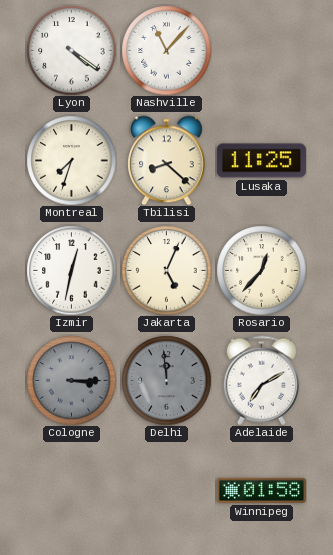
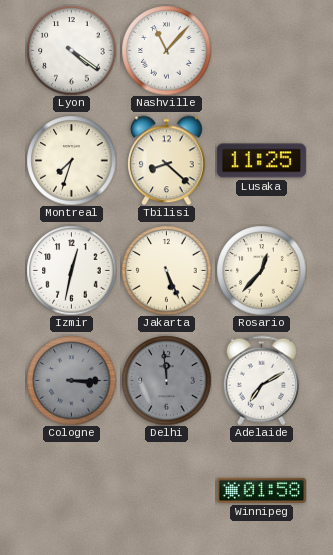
Jakarta: 5:04 -> 5:26 (166, 270)
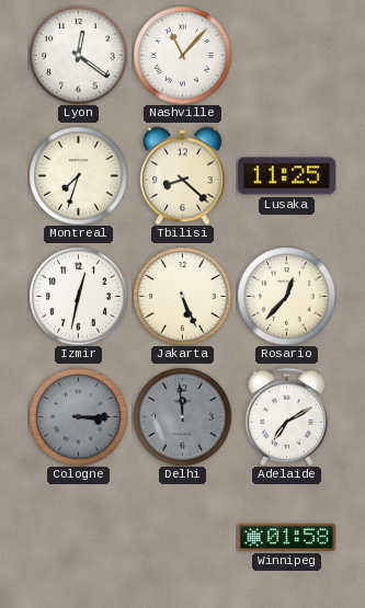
Lyon: 4:21 -> 12:21 (78, 55)
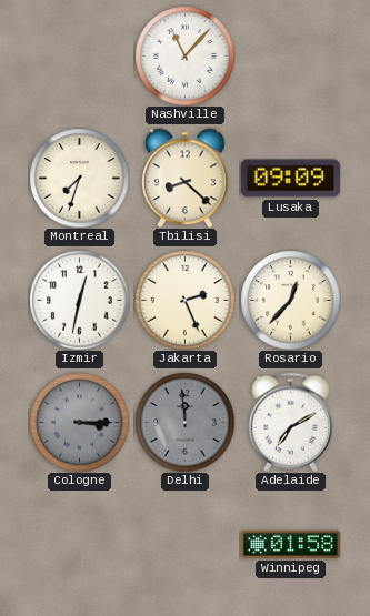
Lyon: 12:21 -> none (78, 55)
Lusaka: 11:25 -> 09:09 (290, 179)
Jakarta: 5:26 -> 2:26 (184, 300)
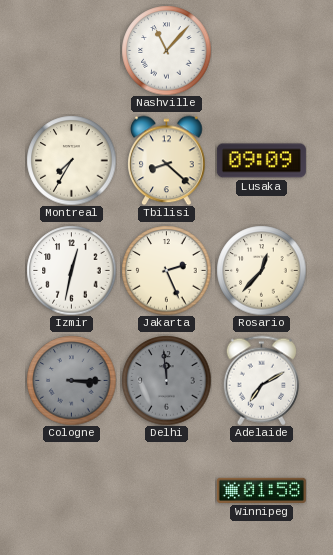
Montreal: 7:33 -> 7:35 (71, 160)
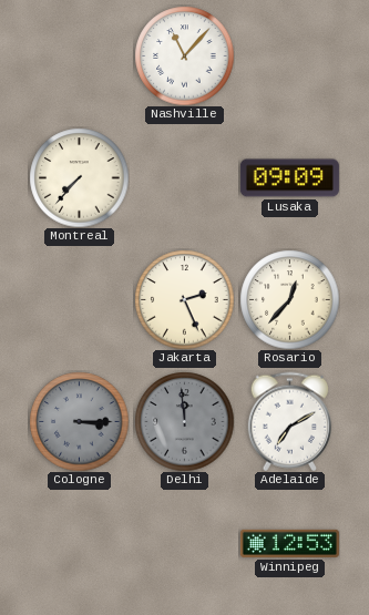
Montreal: 7:35 -> 7:37 (79, 177)
Tbilisi: 8:22 -> none (167, 160)
Izmir: 12:32 -> none (71, 270)
Winnipeg: 01:58 -> 12:53 (289, 543)
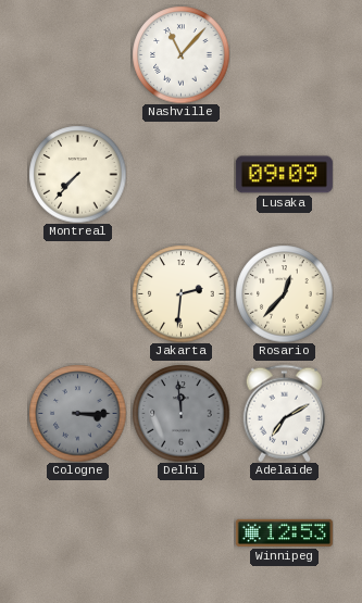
Jakarta: 2:26 -> 2:31 (180, 293)
